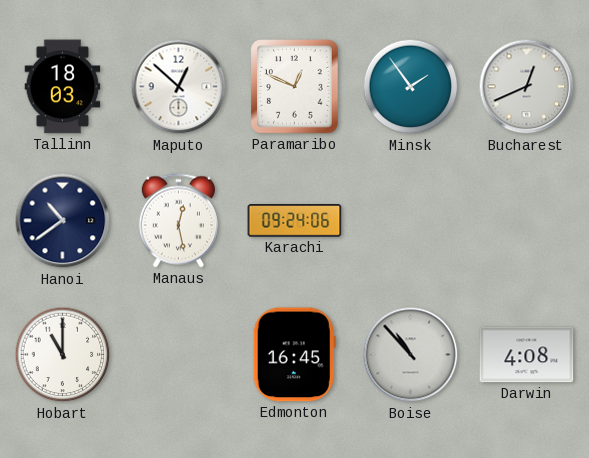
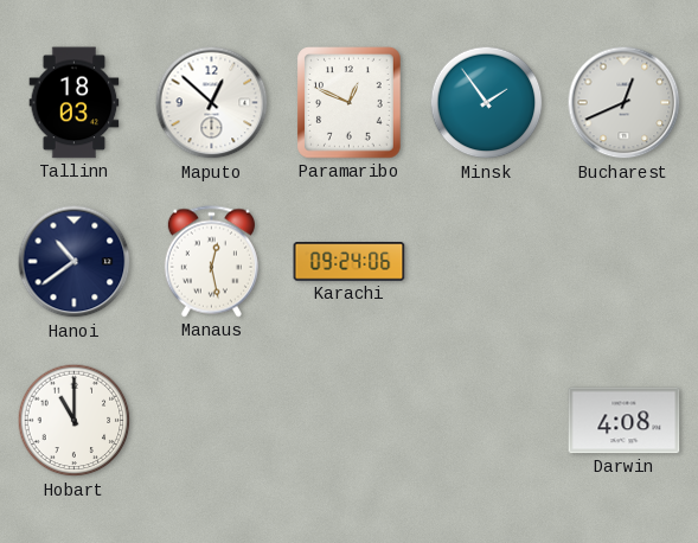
Edmonton: 16:45 -> none (294, 355)
Boise: 10:53 -> none (411, 355)
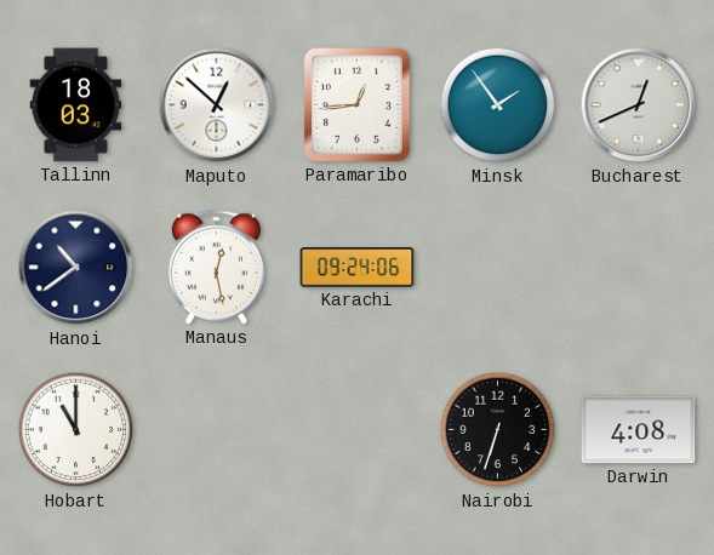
Paramaribo: 12:49 -> 12:44 (358, 105)
Nairobi: none -> 6:33 (498, 430)
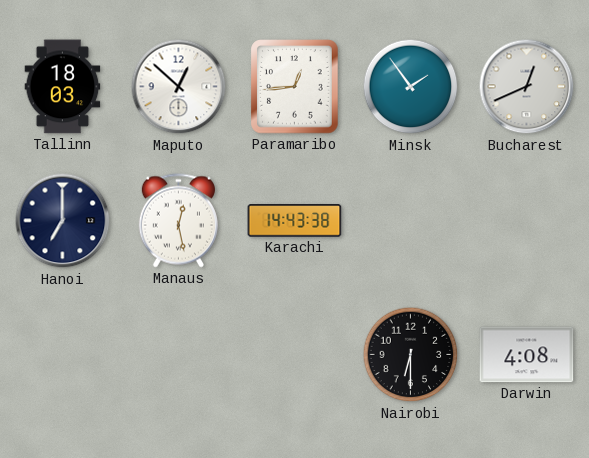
Hanoi: 10:39 -> 7:00 (63, 221)
Karachi: 09:24 -> 14:43 (295, 221)
Hobart: 11:00 -> none (76, 430)
Nairobi: 6:33 -> 6:30 (411, 355)
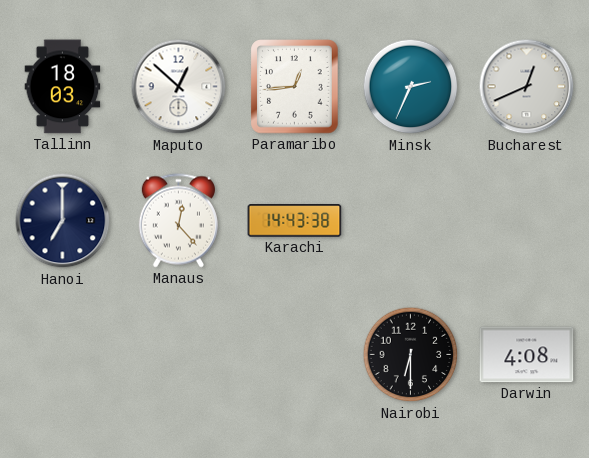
Minsk: 1:54 -> 2:34 (411, 87)
Manaus: 12:28 -> 12:23 (178, 221)
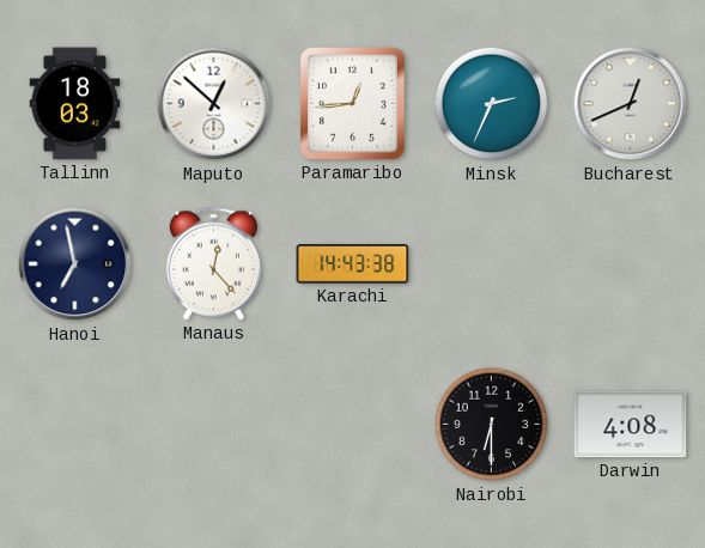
Hanoi: 7:00 -> 6:58 (75, 264)
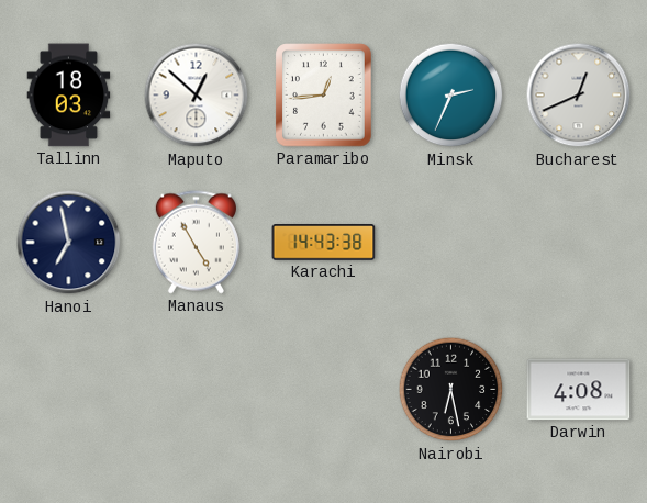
Manaus: 12:23 -> 4:55 (196, 243)
Nairobi: 6:30 -> 6:28 (451, 390)
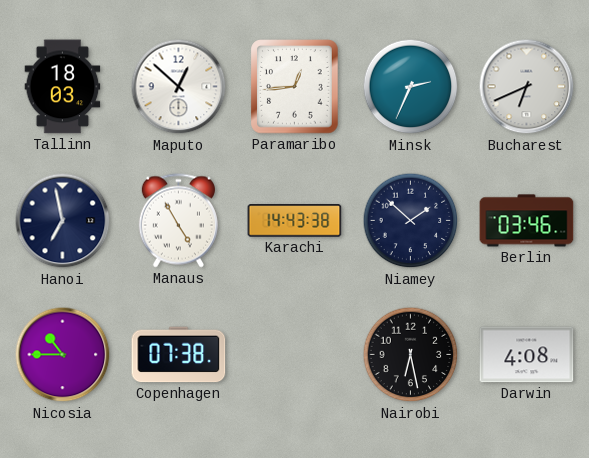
Bucharest: 12:41 -> 6:41 (527, 87)
Niamey: none -> 1:52 (411, 221)
Berlin: none -> 03:46 (527, 221)
Nicosia: none -> 10:45 (63, 355)
Copenhagen: none -> 07:38 (179, 355)
